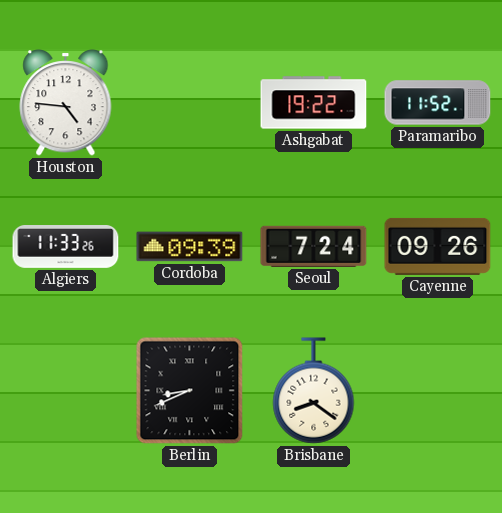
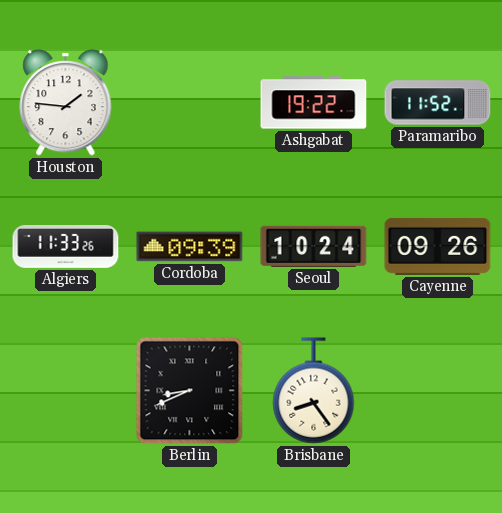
Houston: 4:46 -> 1:46 (66, 103)
Seoul: 7:24 -> 10:24 (314, 246)
Brisbane: 8:21 -> 8:24 (314, 391)
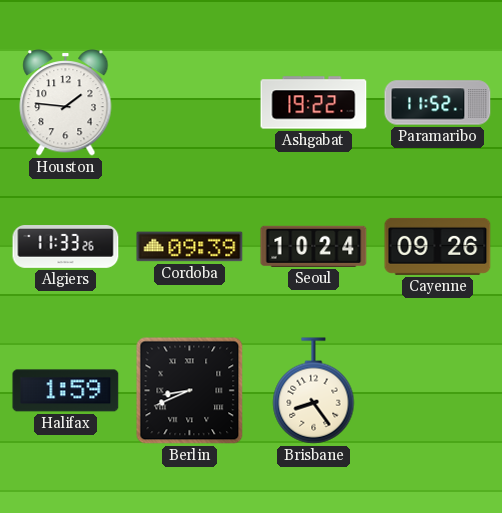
Halifax: none -> 1:59 (66, 391)
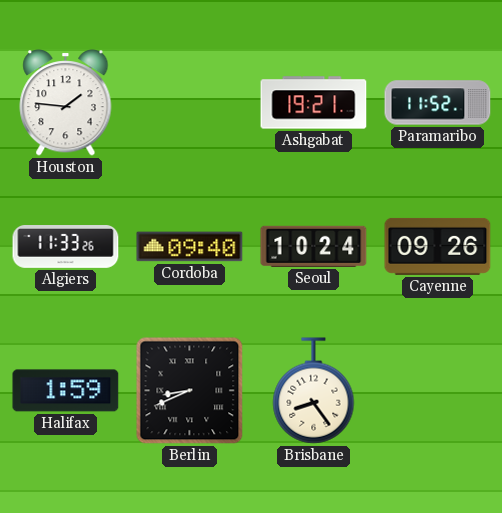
Ashgabat: 19:22 -> 19:21 (314, 103)
Cordoba: 09:39 -> 09:40 (190, 247)
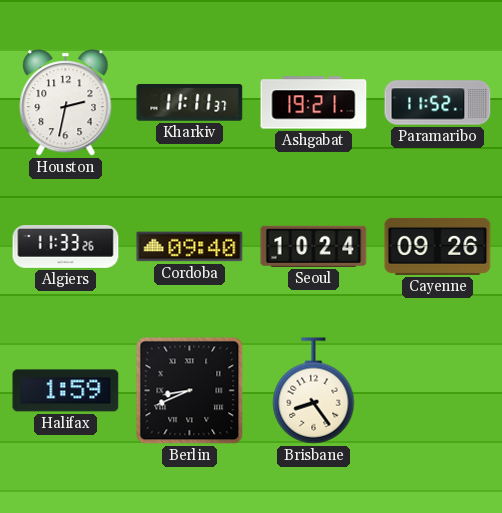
Houston: 1:46 -> 2:32 (66, 103)
Kharkiv: none -> 11:11 (190, 103)
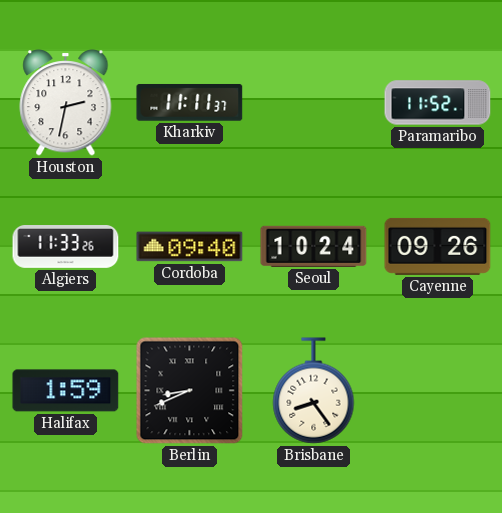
Ashgabat: 19:21 -> none (314, 103)
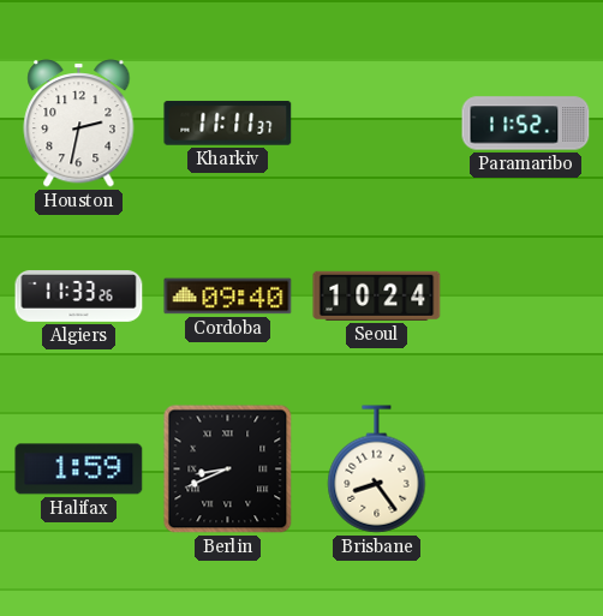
Cayenne: 09:26 -> none (438, 246)
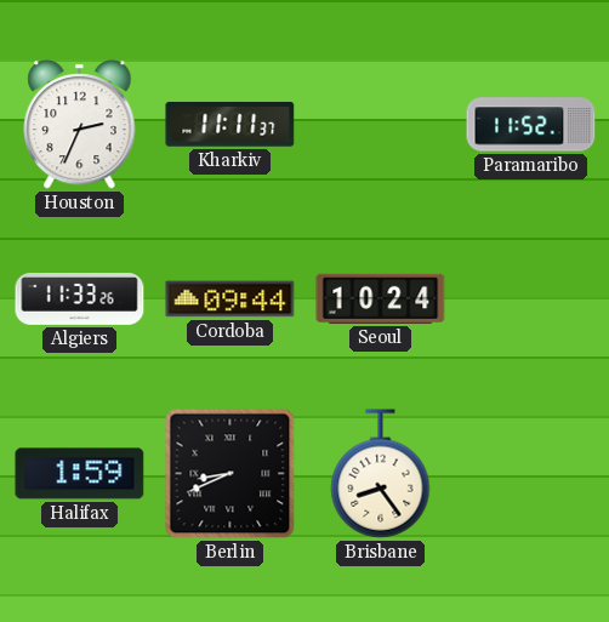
Houston: 2:32 -> 2:34 (80, 125)
Cordoba: 09:40 -> 09:44 (230, 299)
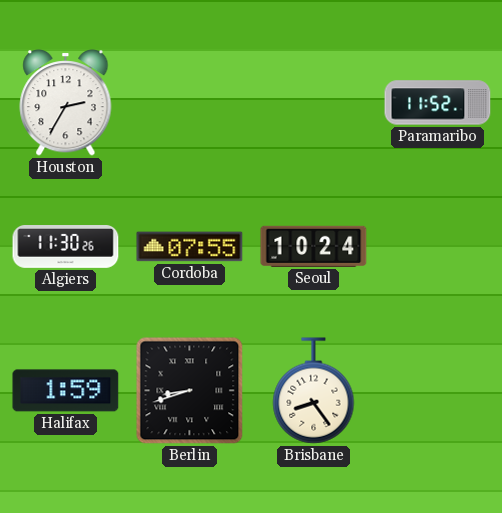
Houston: 2:34 -> 2:35 (66, 103)
Kharkiv: 11:11 -> none (230, 125)
Algiers: 11:33 -> 11:30 (66, 247)
Cordoba: 09:44 -> 07:55 (190, 247)
Berlin: 8:41 -> 8:42 (190, 391)
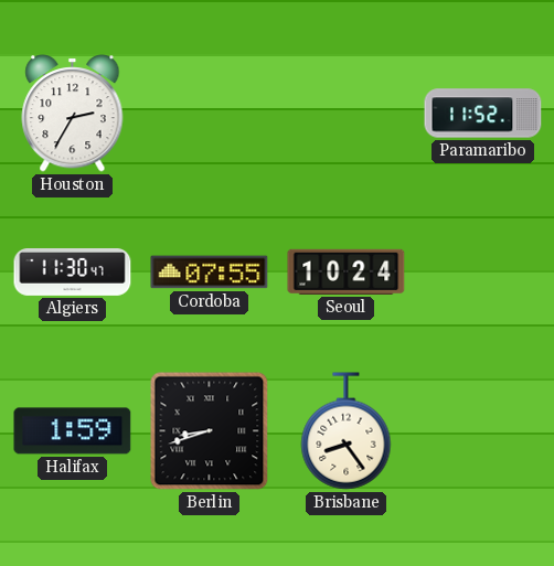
Algiers: 11:30:26 -> 11:30:47 (73, 273)
